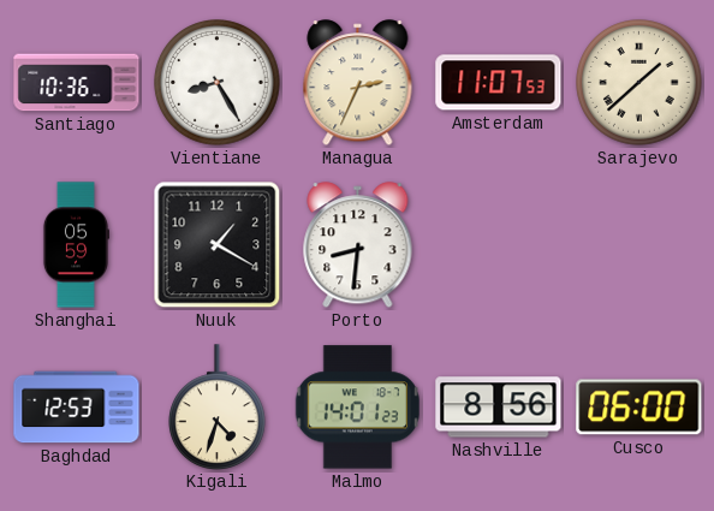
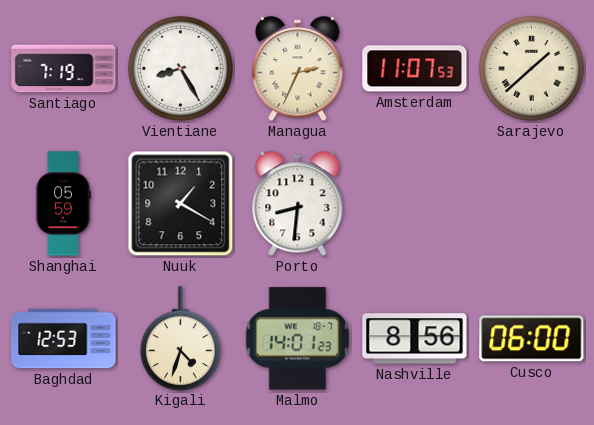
Santiago: 10:36 -> 7:19 (64, 69)
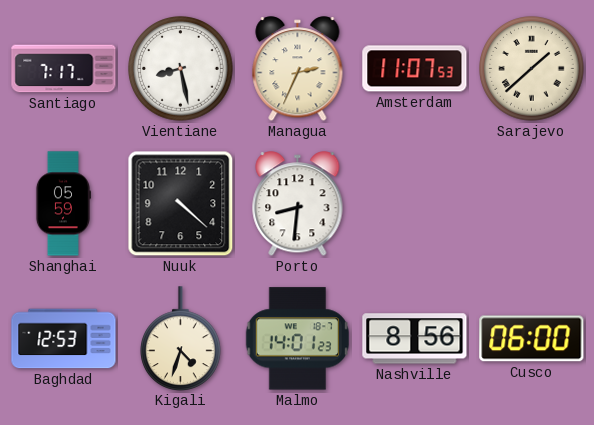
Santiago: 7:19 -> 7:17 (64, 69)
Vientiane: 8:25 -> 8:28 (181, 69)
Nuuk: 1:20 -> 4:22 (181, 204)
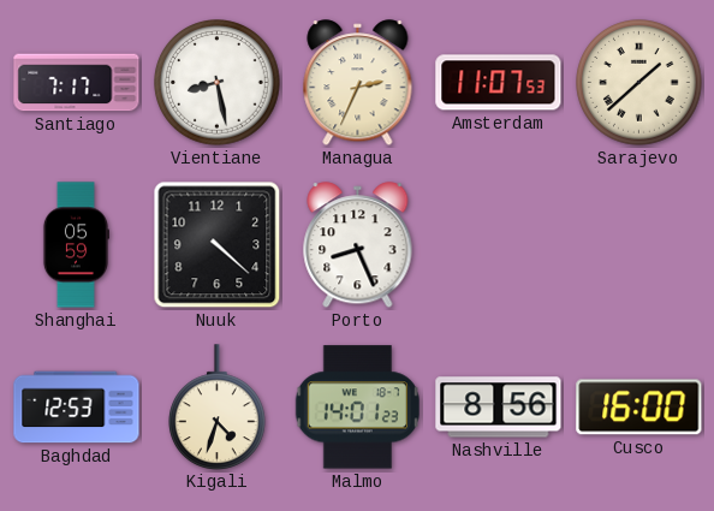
Porto: 8:31 -> 8:26 (358, 245)
Cusco: 06:00 -> 16:00 (639, 408)
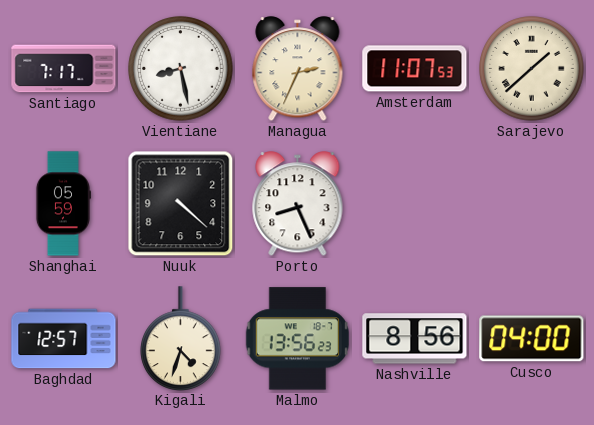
Baghdad: 12:53 -> 12:57 (64, 339)
Malmo: 14:01 -> 13:56 (297, 339)
Cusco: 16:00 -> 04:00 (532, 339)
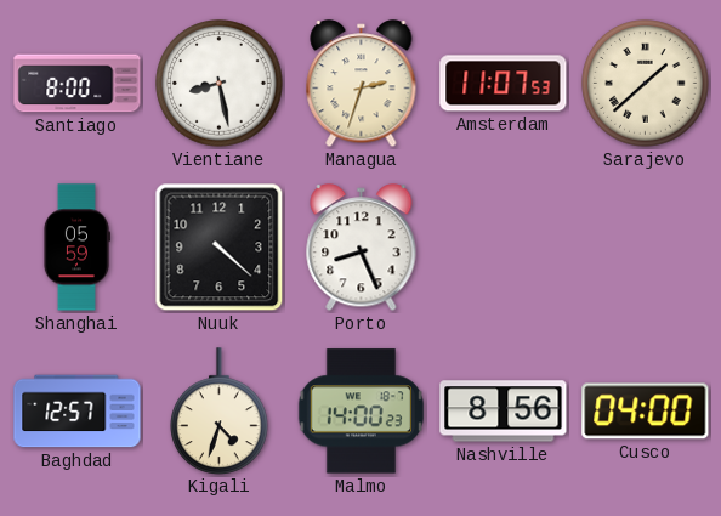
Santiago: 7:17 -> 8:00 (78, 84)
Managua: 2:34 -> 2:33 (362, 84)
Malmo: 13:56 -> 14:00 (360, 412)
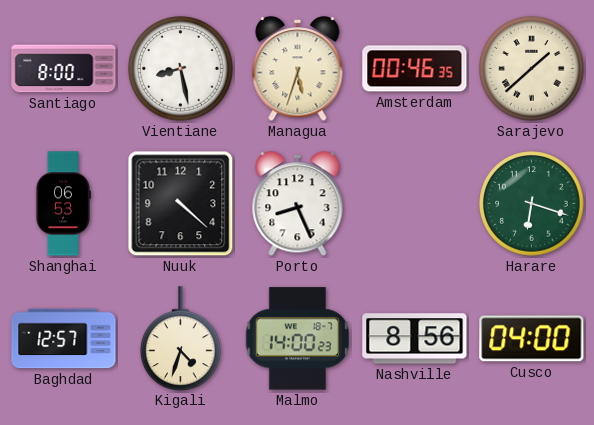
Managua: 2:33 -> 5:33 (298, 69)
Amsterdam: 11:07 -> 00:46 (415, 69)
Shanghai: 05:59 -> 06:53 (62, 204)
Harare: none -> 6:18 (532, 204)
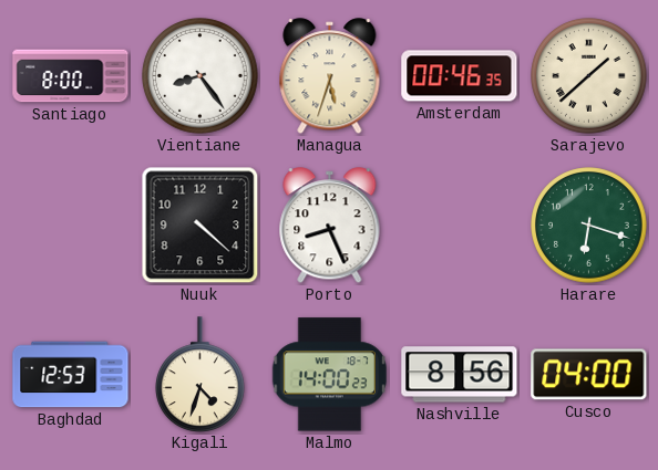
Vientiane: 8:28 -> 8:24 (201, 76)
Shanghai: 06:53 -> none (62, 204)
Baghdad: 12:57 -> 12:53 (71, 375)
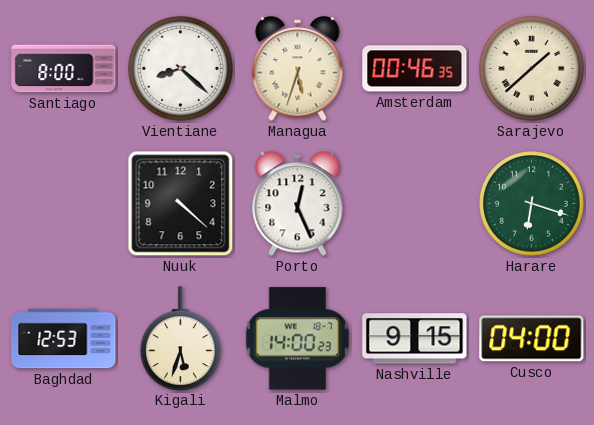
Vientiane: 8:24 -> 8:22 (181, 69)
Porto: 8:26 -> 12:26 (298, 204)
Kigali: 4:33 -> 5:33 (181, 338)
Nashville: 8:56 -> 9:15 (415, 339)
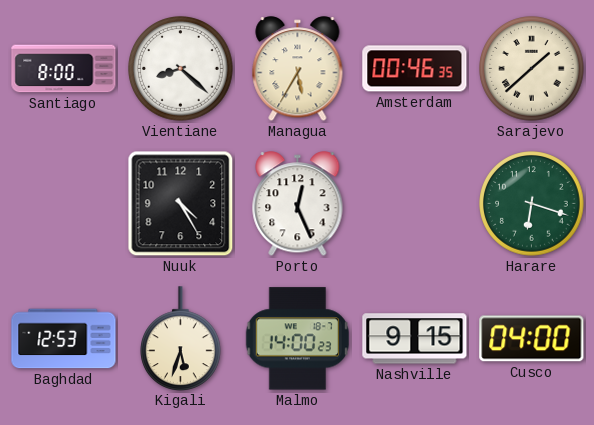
Managua: 5:33 -> 5:35 (298, 69)
Nuuk: 4:22 -> 4:25 (181, 204)
